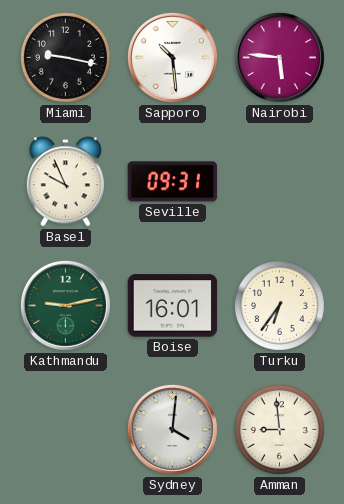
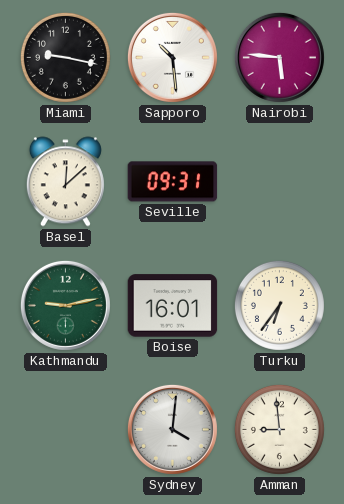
Basel: 9:56 -> 12:08 (65, 182)
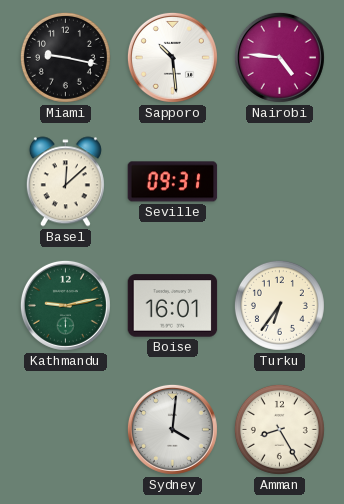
Nairobi: 5:46 -> 4:46 (279, 57)
Amman: 8:59 -> 8:25 (279, 429)
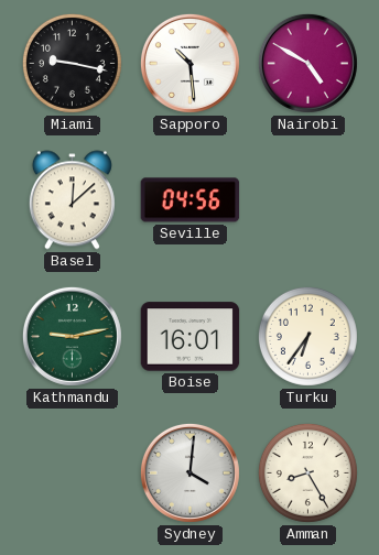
Nairobi: 4:46 -> 4:50 (307, 63)
Seville: 09:31 -> 04:56 (191, 200)
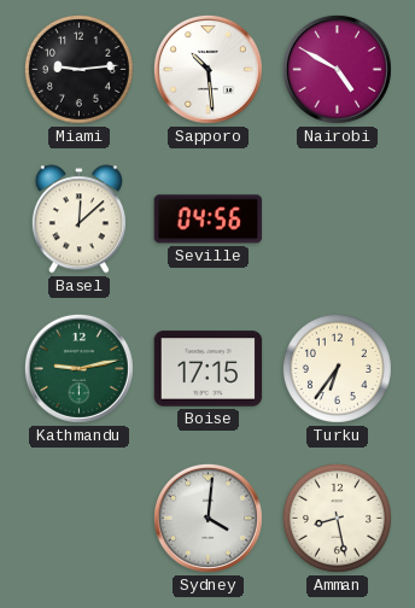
Miami: 9:17 -> 9:14 (78, 69)
Boise: 16:01 -> 17:15 (209, 369)
Amman: 8:25 -> 8:28 (337, 518)
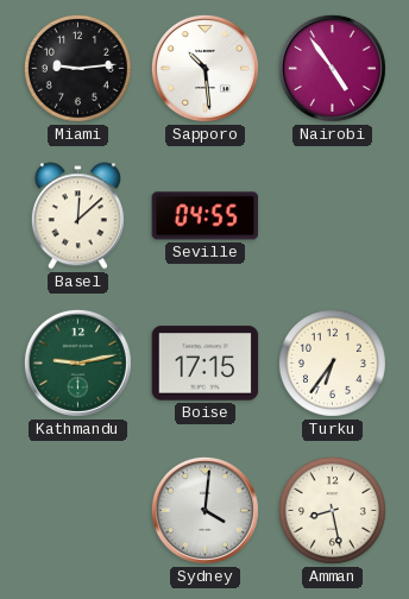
Nairobi: 4:50 -> 4:54 (332, 68)
Seville: 04:56 -> 04:55 (206, 216)
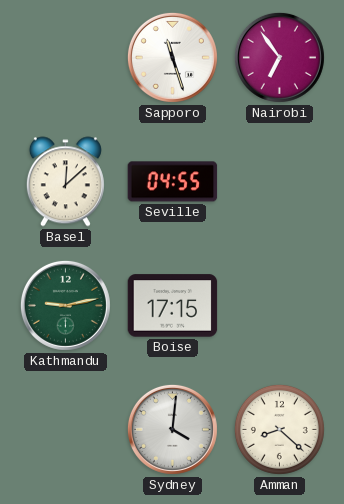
Miami: 9:14 -> none (77, 68)
Sapporo: 10:29 -> 11:27 (172, 57)
Nairobi: 4:54 -> 6:54 (279, 57)
Turku: 6:36 -> none (332, 362)
Amman: 8:28 -> 8:22 (279, 429)
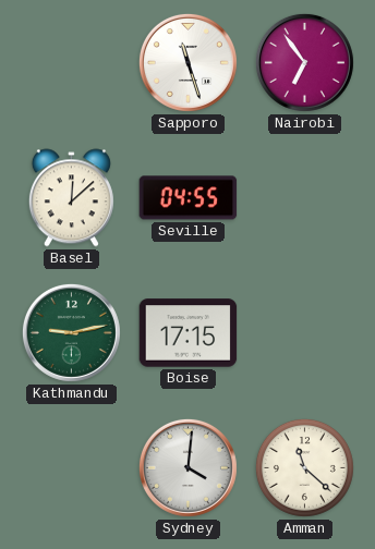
Amman: 8:22 -> 11:22 (304, 467)
